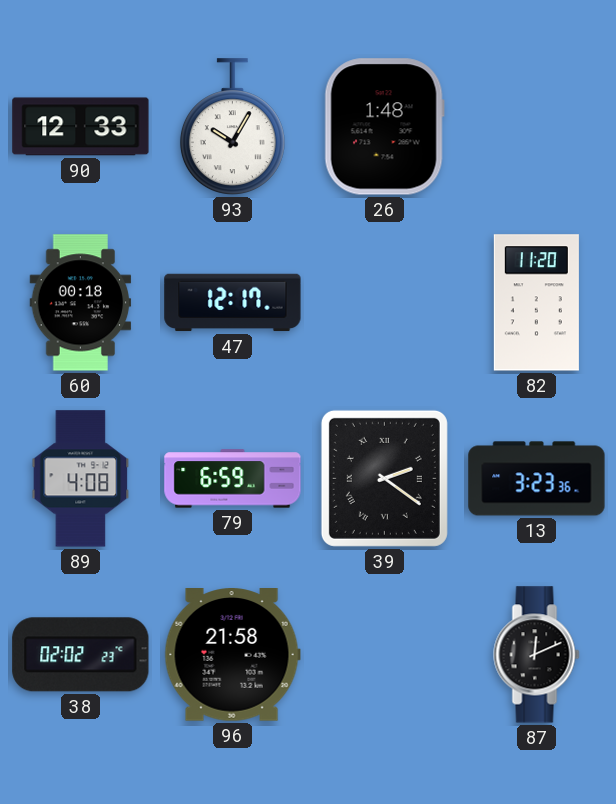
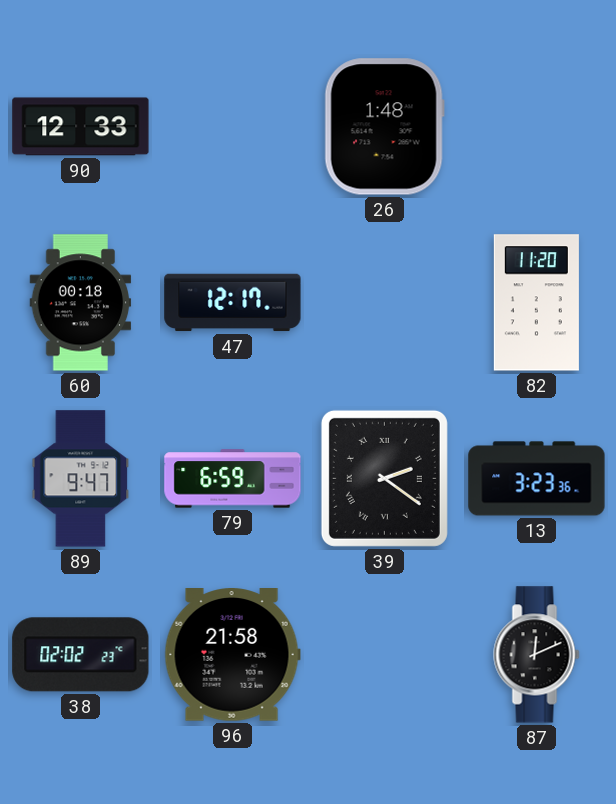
93: 10:05 -> none (232, 127)
89: 4:08 -> 9:47 (81, 479)
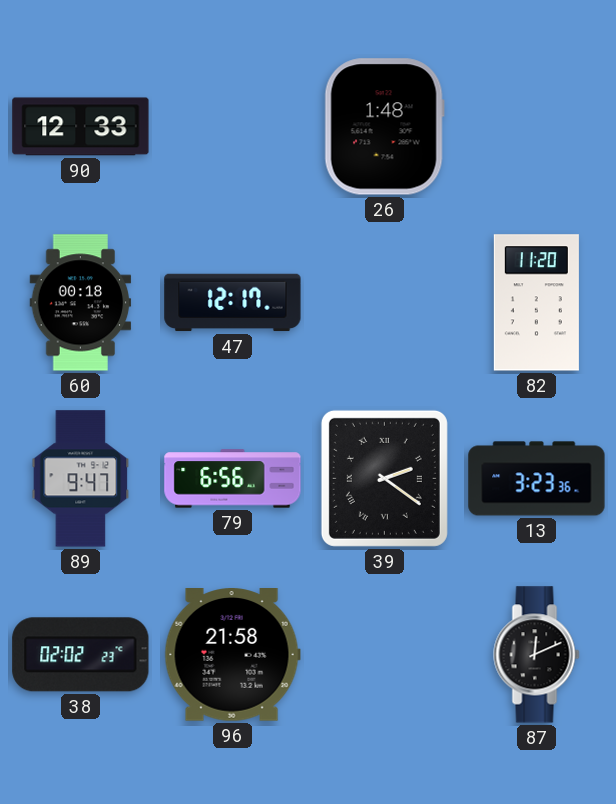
79: 6:59 -> 6:56 (233, 479)
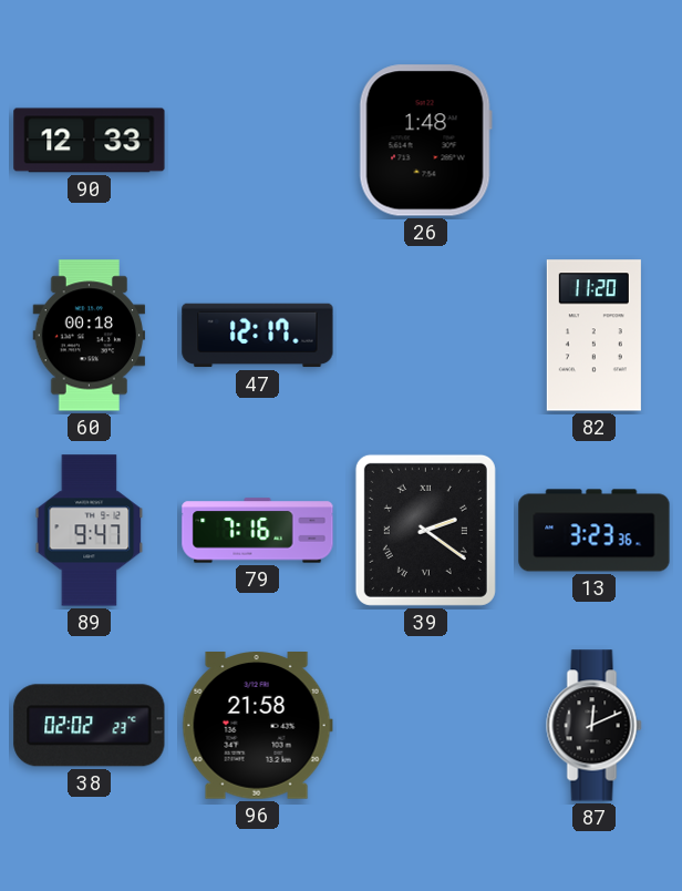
79: 6:56 -> 7:16 (258, 531)
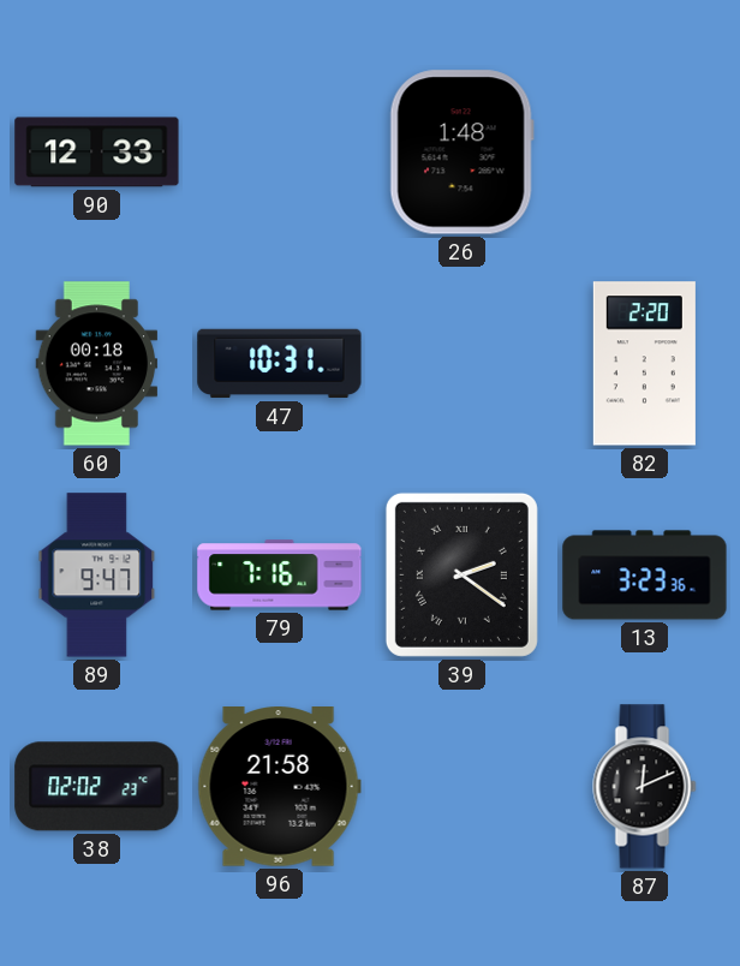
47: 12:17 -> 10:31 (280, 364)
82: 11:20 -> 2:20 (644, 364)
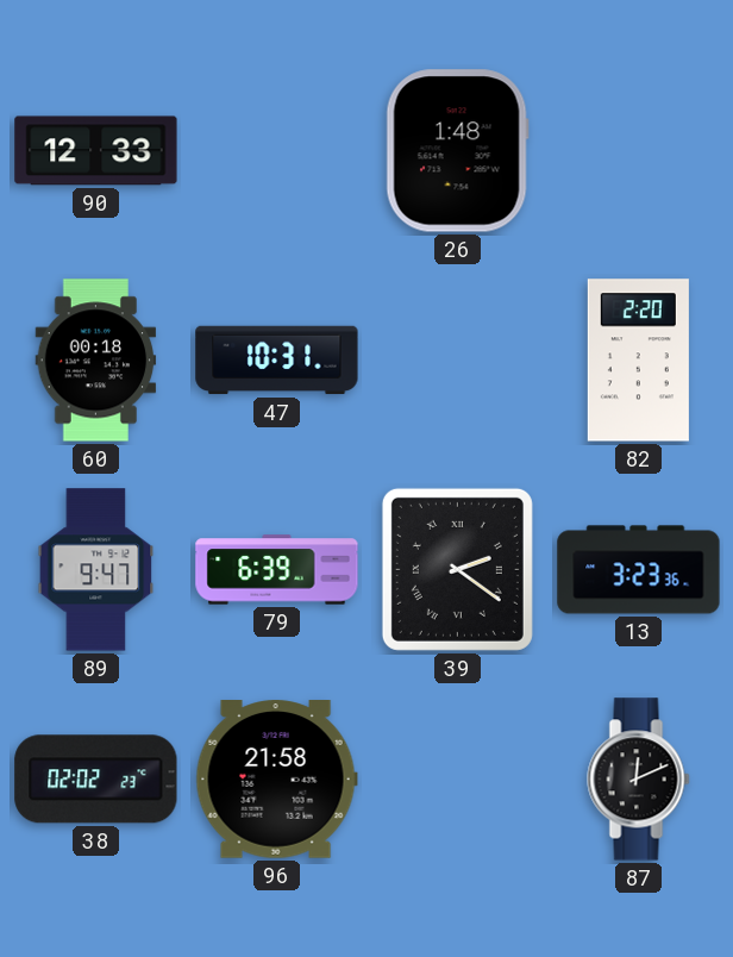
79: 7:16 -> 6:39 (277, 570)
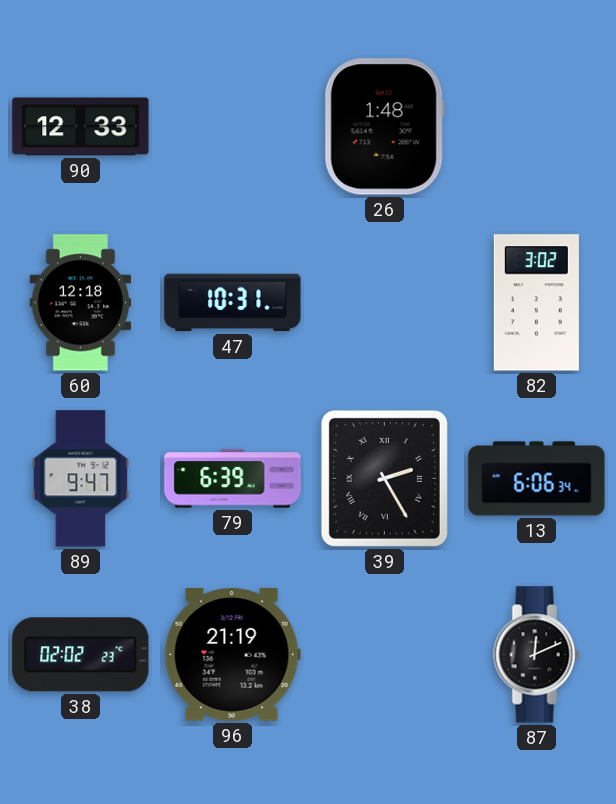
60: 00:18 -> 12:18 (81, 303)
82: 2:20 -> 3:02 (536, 303)
39: 2:21 -> 2:25 (384, 478)
13: 3:23 -> 6:06 (537, 479)
96: 21:58 -> 21:19 (232, 655)
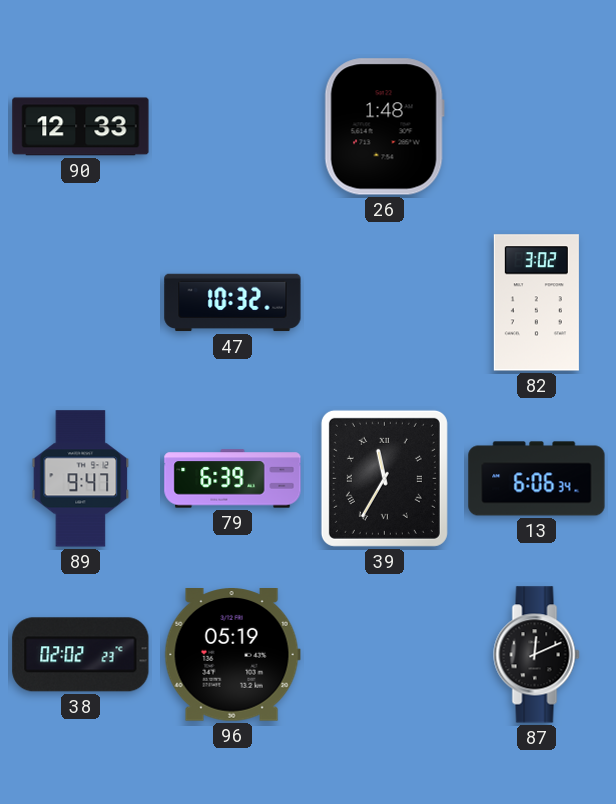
60: 12:18 -> none (81, 303)
47: 10:31 -> 10:32 (233, 303)
39: 2:25 -> 11:35 (384, 478)
96: 21:19 -> 05:19 (232, 655)
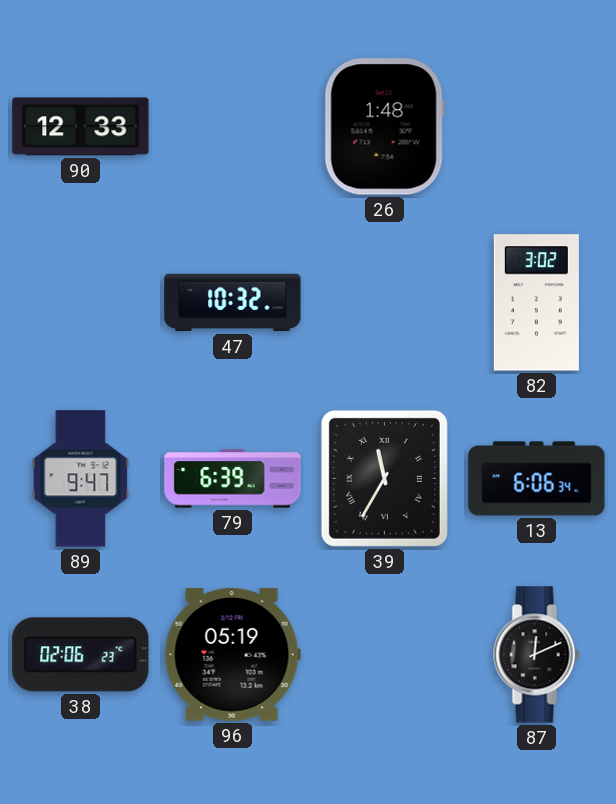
38: 02:02 -> 02:06 (81, 655)
